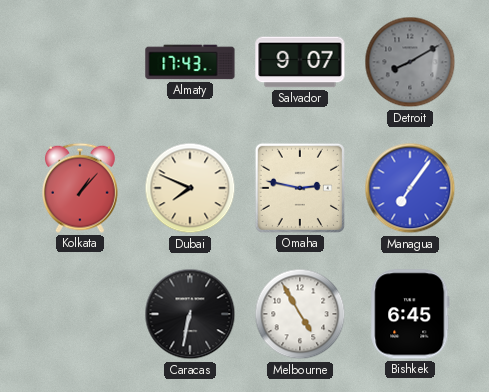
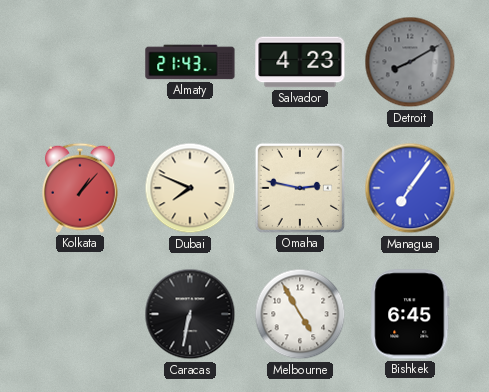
Almaty: 17:43 -> 21:43 (190, 62)
Salvador: 9:07 -> 4:23 (300, 62)
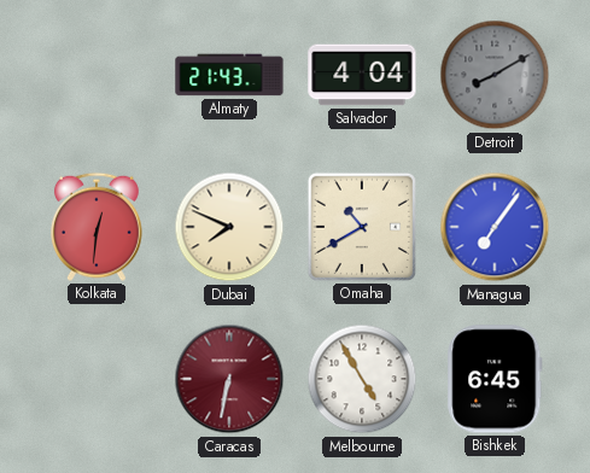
Salvador: 4:23 -> 4:04 (362, 75)
Kolkata: 1:07 -> 12:31 (98, 227)
Omaha: 2:47 -> 10:40 (362, 227)
Caracas dial: black -> burgundy (229, 379)
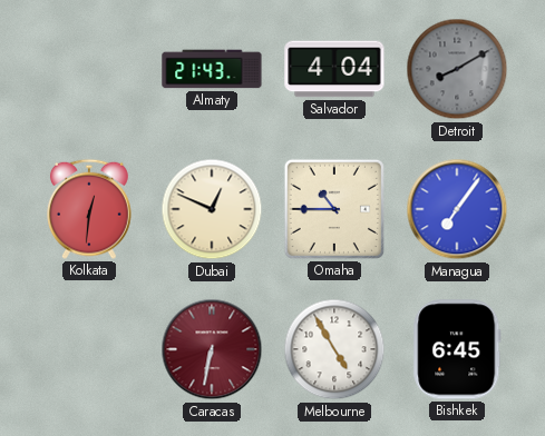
Dubai: 7:49 -> 12:49 (212, 209)
Omaha: 10:40 -> 10:45 (334, 209)
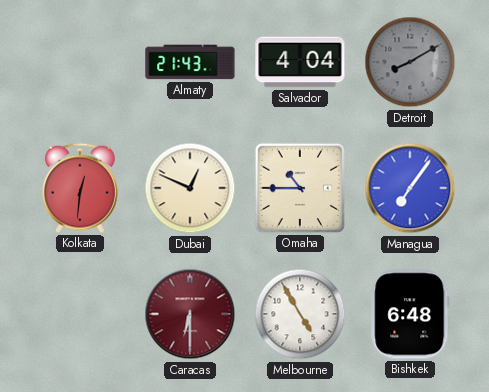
Caracas: 6:32 -> 6:30 (190, 314)
Bishkek: 6:45 -> 6:48 (410, 314)
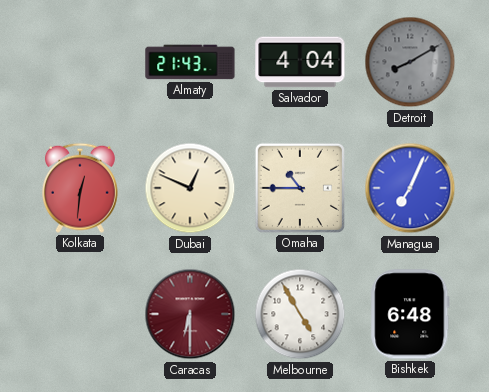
Managua: 7:06 -> 7:04 (410, 188)
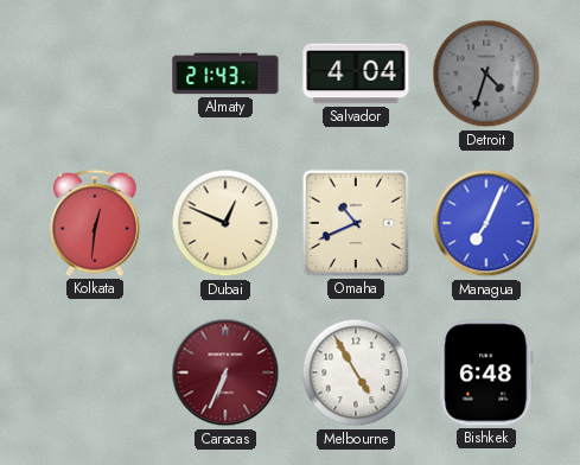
Detroit: 8:10 -> 4:33 (486, 74)
Omaha: 10:45 -> 10:41 (356, 223)
Caracas: 6:30 -> 6:34 (225, 372)
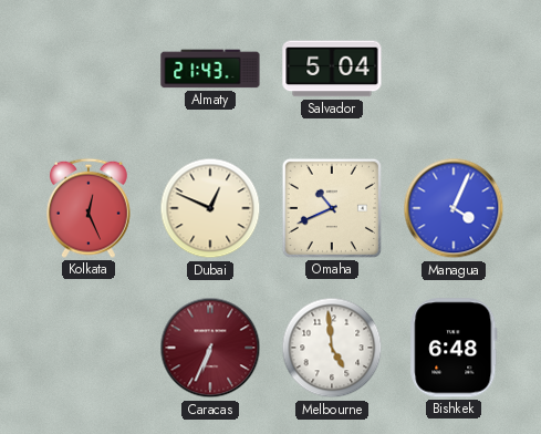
Salvador: 4:04 -> 5:04 (332, 69)
Detroit: 4:33 -> none (486, 74)
Kolkata: 12:31 -> 12:26 (90, 208)
Managua: 7:04 -> 4:04 (454, 208)
Melbourne: 4:55 -> 4:59 (332, 348)
